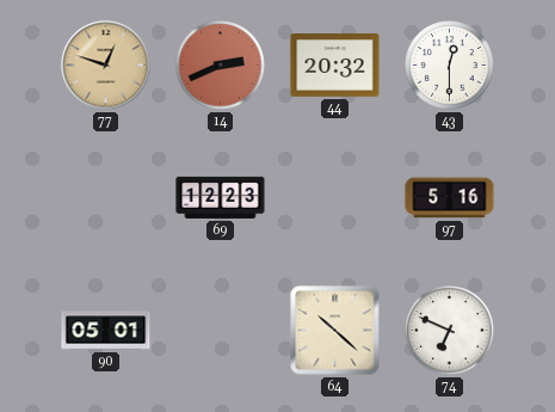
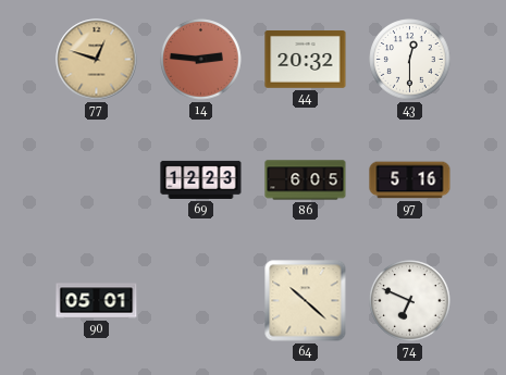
14: 2:41 -> 2:46 (201, 60)
86: none -> 6:05 (306, 180)
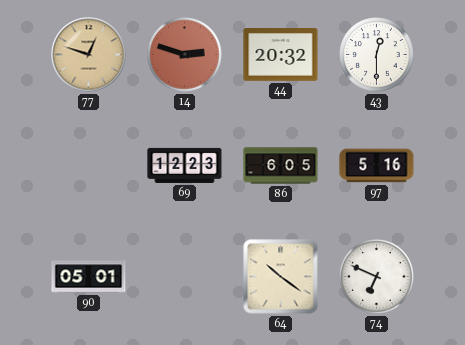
14: 2:46 -> 2:48 (185, 55)
64: 10:22 -> 10:21 (281, 277)
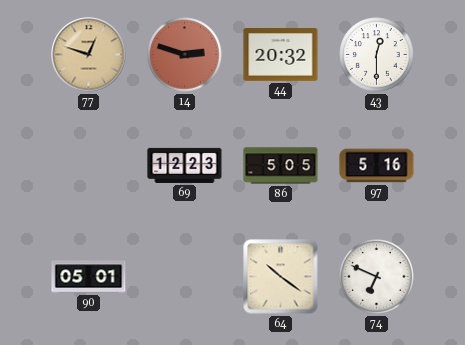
86: 6:05 -> 5:05 (281, 166)
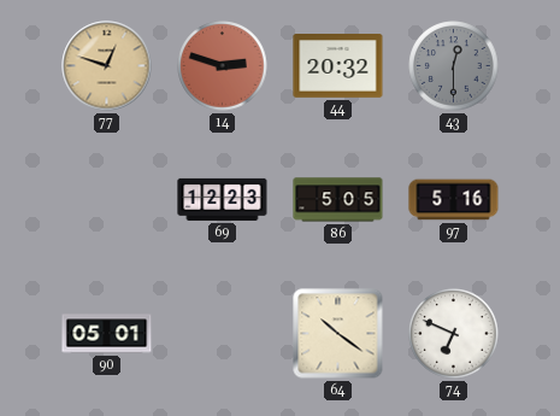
43 dial: white -> grey (454, 66)
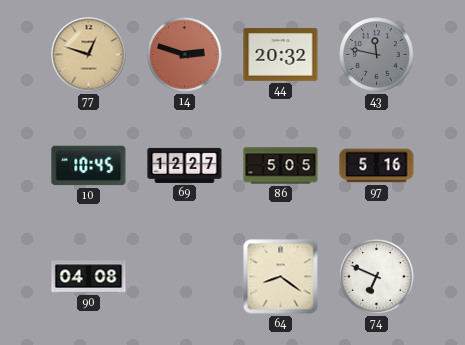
43: 12:30 -> 11:47 (377, 55)
10: none -> 10:45 (89, 166)
69: 12:23 -> 12:27 (185, 165)
90: 05:01 -> 04:08 (89, 277)
64: 10:21 -> 8:21 (281, 277)
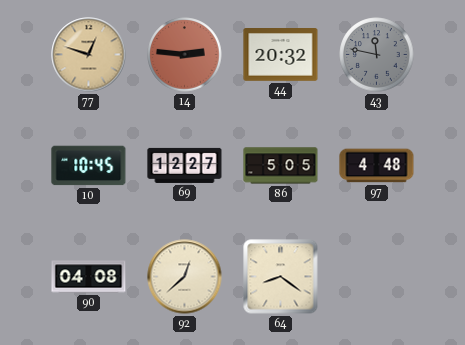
14: 2:48 -> 2:46 (185, 55)
97: 5:16 -> 4:48 (377, 166)
92: none -> 12:38 (185, 277)
74: 6:49 -> none (377, 277)
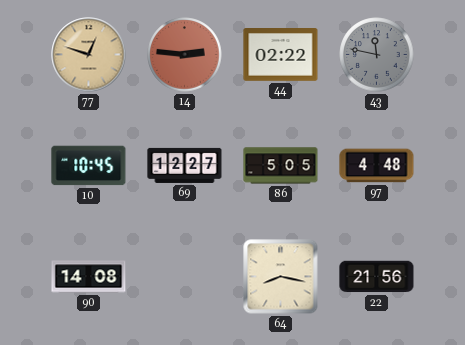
44: 20:32 -> 02:22 (281, 55)
90: 04:08 -> 14:08 (89, 277)
92: 12:38 -> none (185, 277)
64: 8:21 -> 8:17 (281, 277)
22: none -> 21:56 (377, 277)
